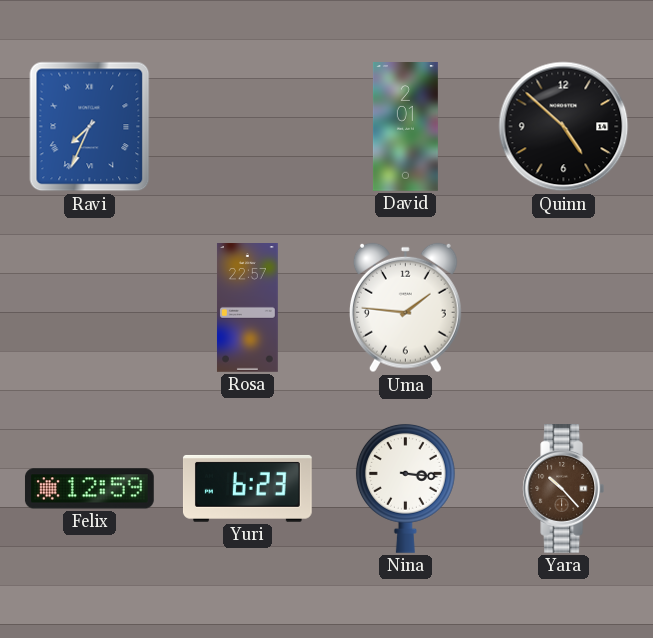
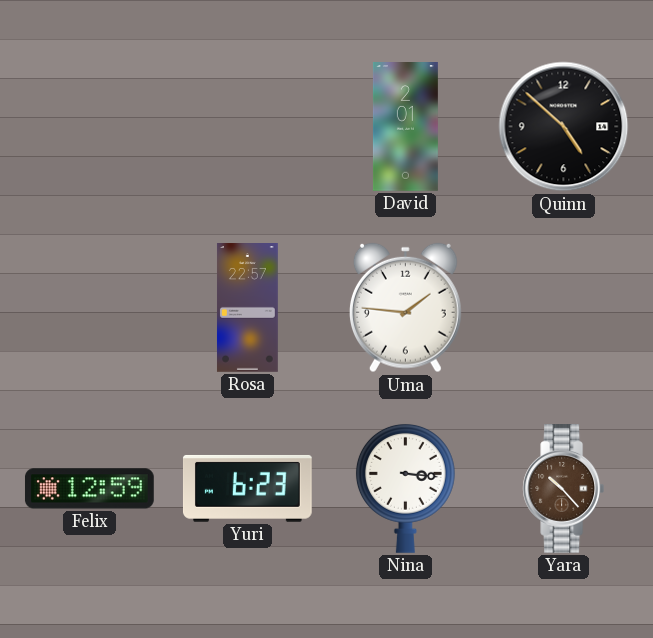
Ravi: 7:34 -> none (90, 127)
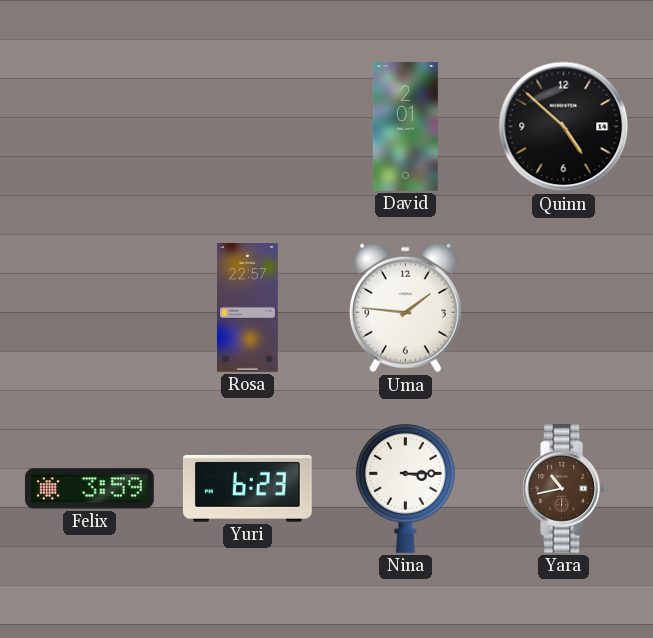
Felix: 12:59 -> 3:59 (89, 489)
Nina: 3:16 -> 3:15 (405, 488)
Yara: 10:23 -> 10:43 (564, 489)
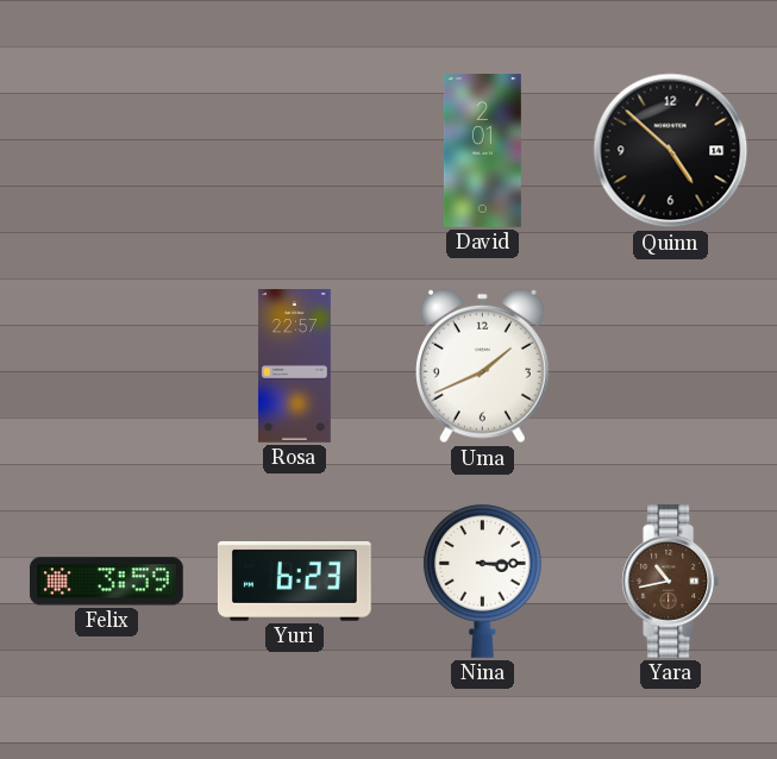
Uma: 1:46 -> 1:41 (482, 366)
